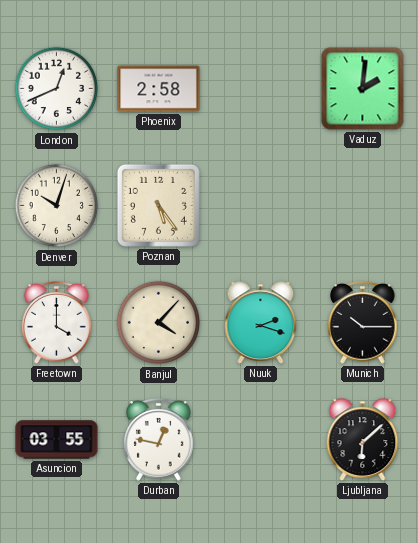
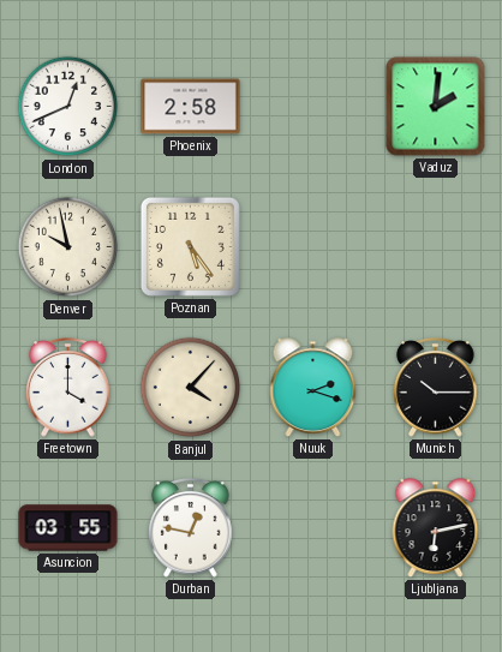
Denver: 10:03 -> 9:58 (68, 247)
Ljubljana: 6:08 -> 6:13 (436, 528)
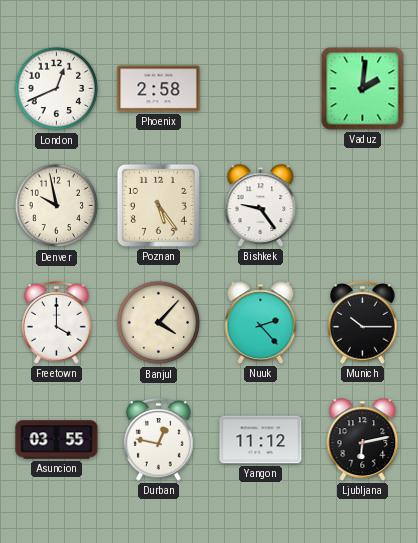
Bishkek: none -> 9:24 (261, 206)
Nuuk: 2:18 -> 2:23 (261, 323)
Yangon: none -> 11:12 (261, 440)
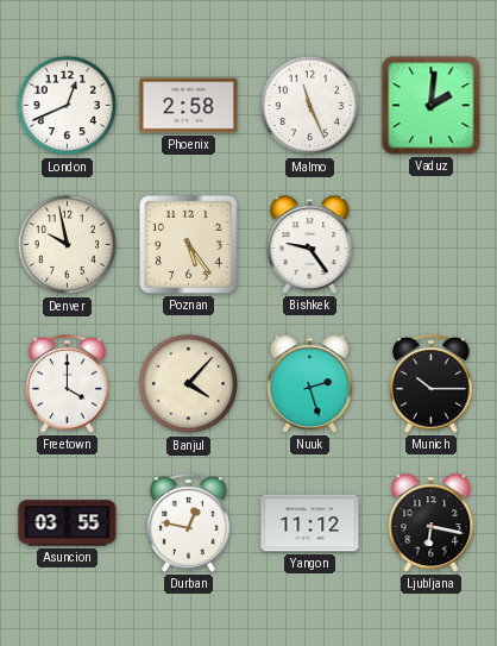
Malmo: none -> 11:26 (310, 106)
Nuuk: 2:23 -> 2:27 (310, 384)
Ljubljana: 6:13 -> 6:17 (432, 523)
